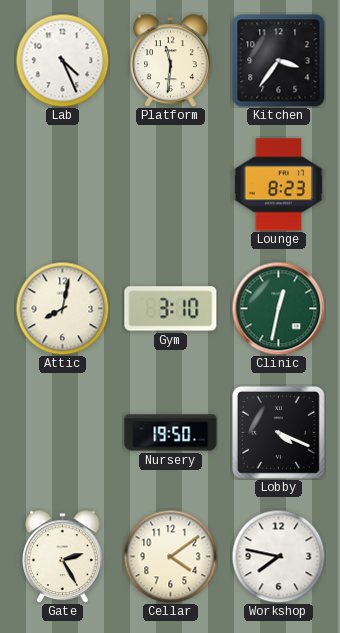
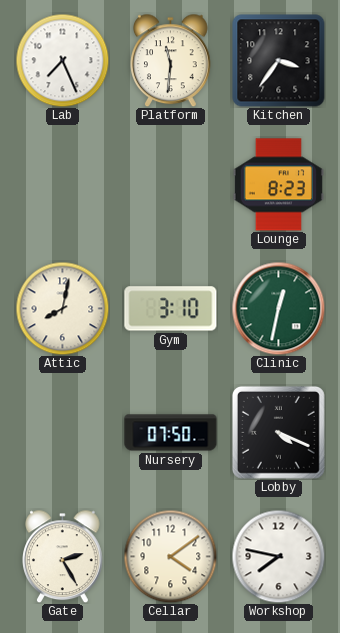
Lab: 4:26 -> 7:26 (62, 60)
Nursery: 19:50 -> 07:50 (171, 433)
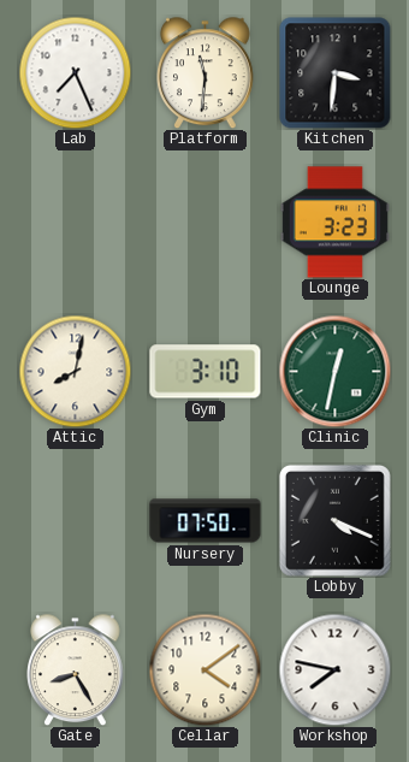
Kitchen: 3:36 -> 3:31 (336, 73)
Lounge: 8:23 -> 3:23 (334, 223)
Gate: 2:25 -> 8:25 (76, 669)
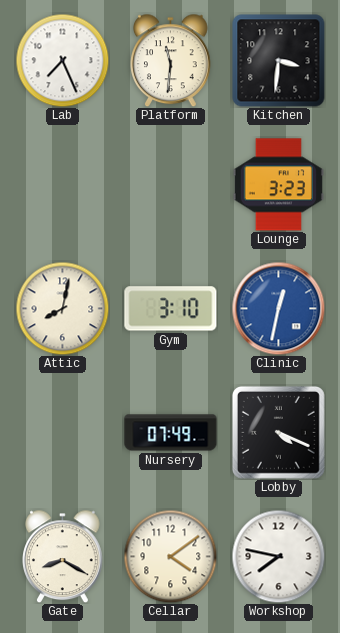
Clinic dial: green -> blue (278, 308)
Nursery: 07:50 -> 07:49 (171, 433)
Gate: 8:25 -> 8:20 (63, 556)
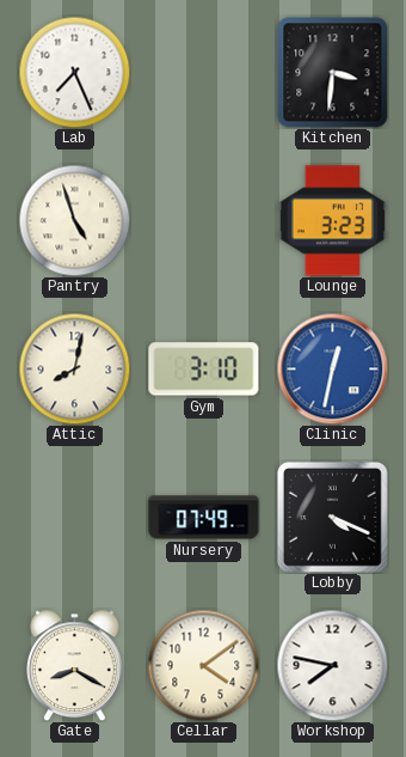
Platform: 11:31 -> none (171, 60)
Pantry: none -> 4:57 (74, 220)
